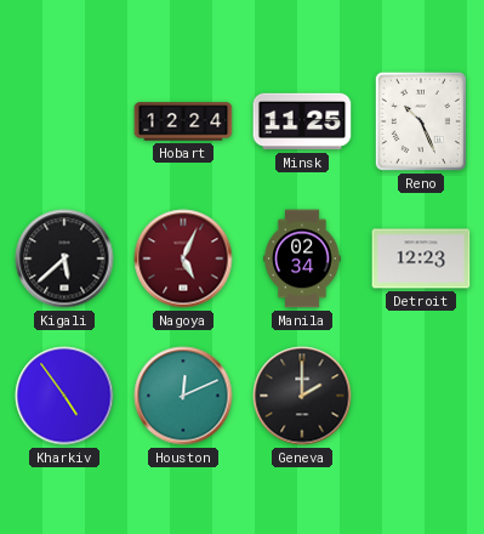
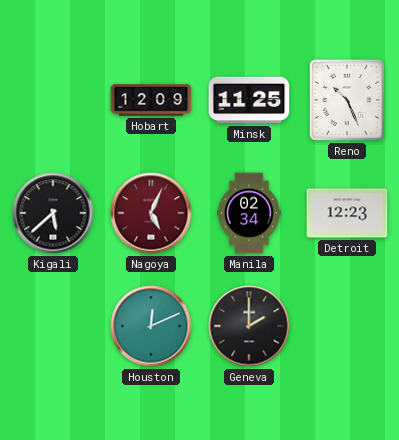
Hobart: 12:24 -> 12:09 (151, 100)
Kharkiv: 4:54 -> none (64, 396)
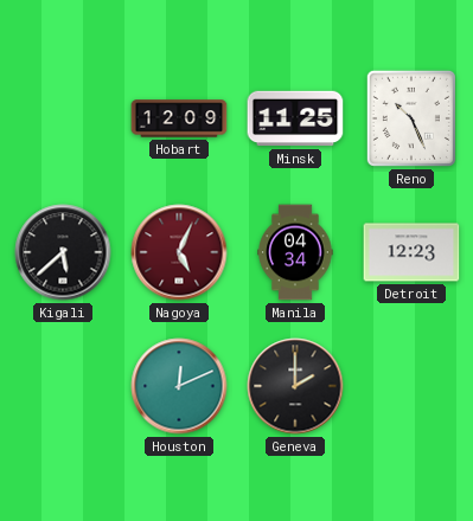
Manila: 02:34 -> 04:34 (295, 252)
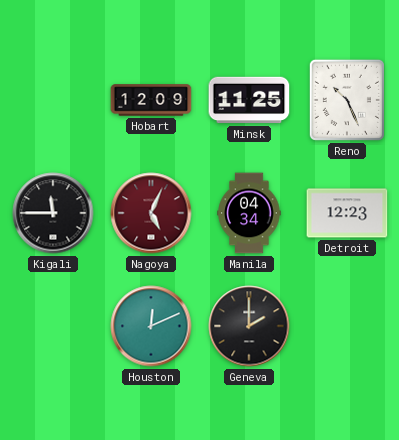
Kigali: 5:38 -> 11:45 (53, 213)
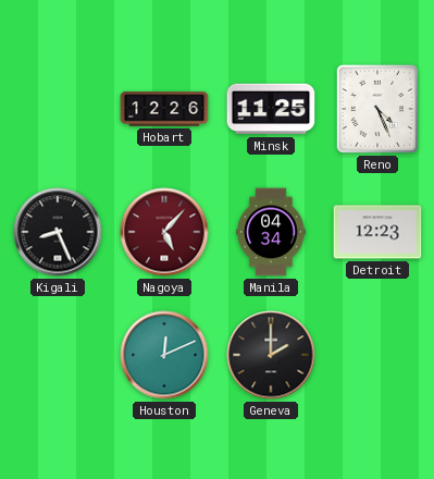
Hobart: 12:09 -> 12:26 (164, 109)
Reno: 10:26 -> 4:26 (377, 109)
Kigali: 11:45 -> 8:26 (58, 232)
Nagoya: 5:04 -> 5:07 (164, 232)
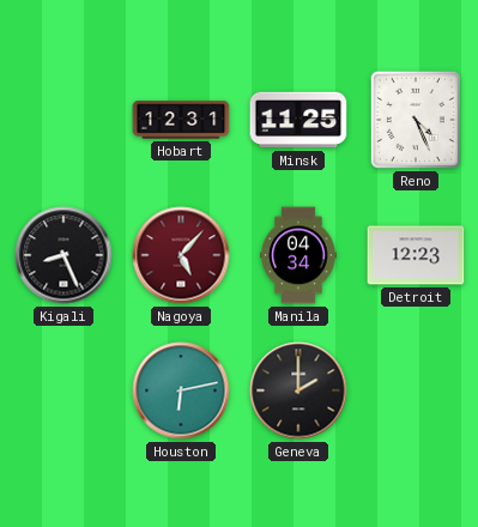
Hobart: 12:26 -> 12:31 (181, 120)
Houston: 12:11 -> 6:13 (181, 390)
